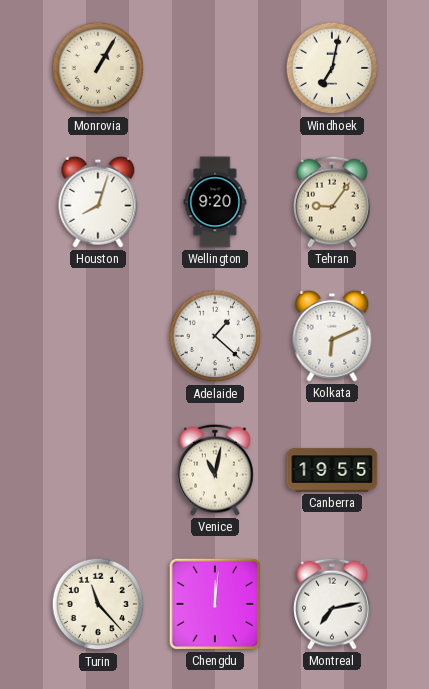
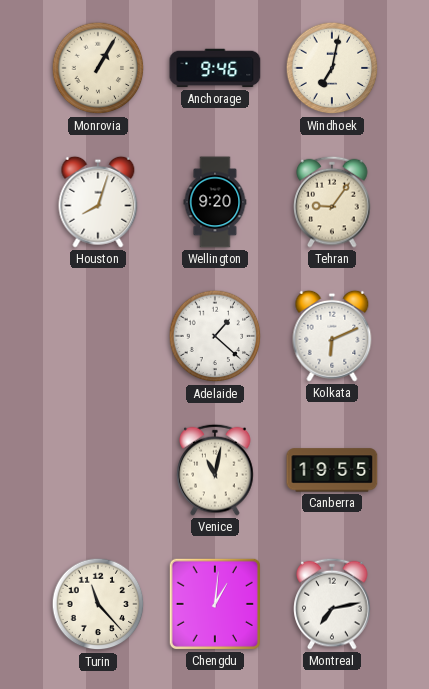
Anchorage: none -> 9:46 (215, 68)
Chengdu: 12:01 -> 1:01 (215, 604)
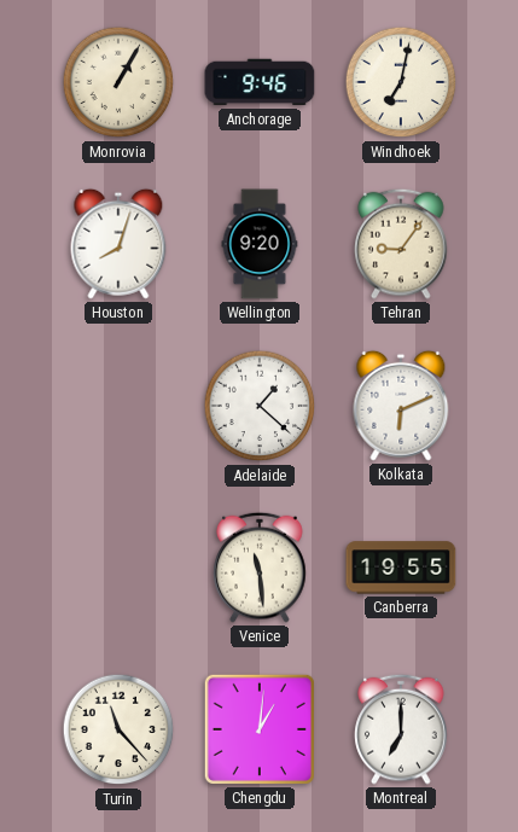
Venice: 11:02 -> 11:29 (260, 568)
Montreal: 7:13 -> 7:00 (401, 729)
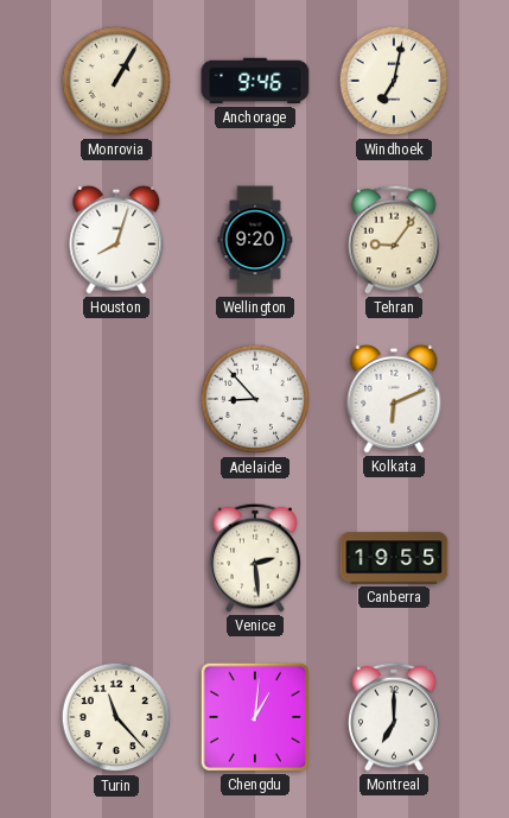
Adelaide: 1:22 -> 8:53 (255, 399)
Venice: 11:29 -> 2:29 (255, 558)
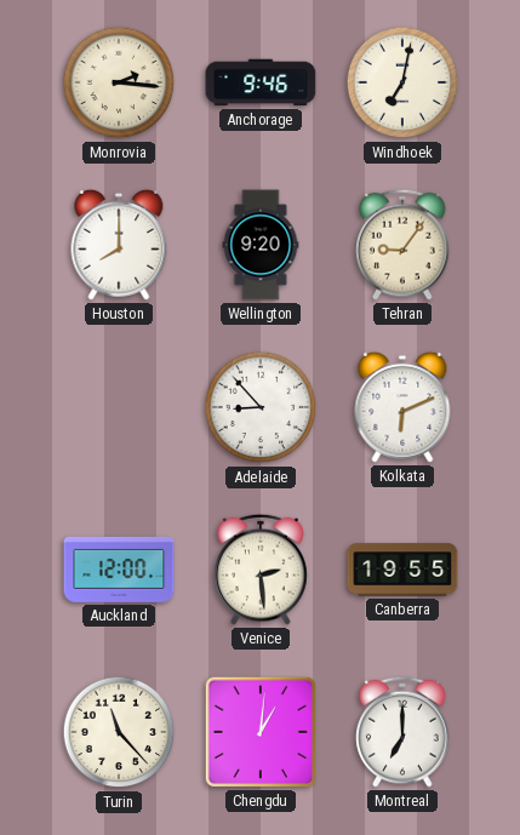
Monrovia: 1:05 -> 2:16 (119, 82)
Houston: 8:03 -> 8:00 (119, 245)
Auckland: none -> 12:00 (119, 570)
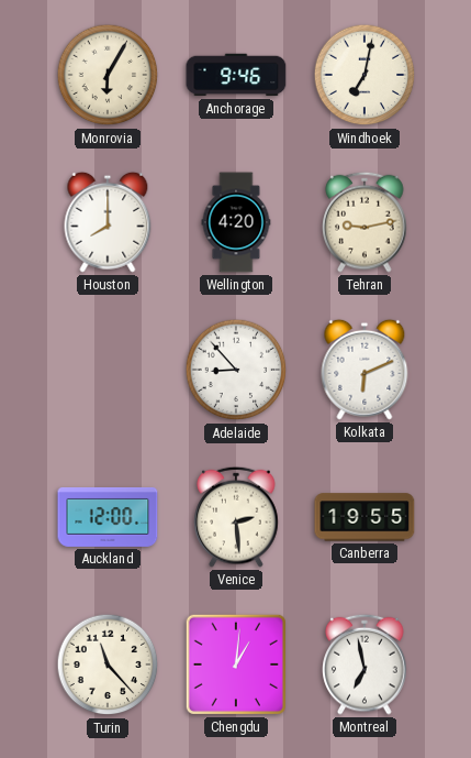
Monrovia: 2:16 -> 6:05 (108, 75)
Wellington: 9:20 -> 4:20 (236, 222)
Tehran: 9:06 -> 9:13 (365, 222)
Montreal: 7:00 -> 6:58 (365, 664)
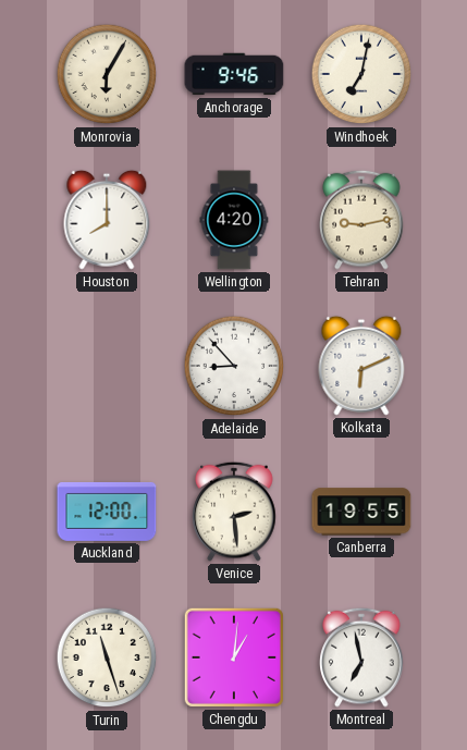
Turin: 11:23 -> 11:27 (107, 657)
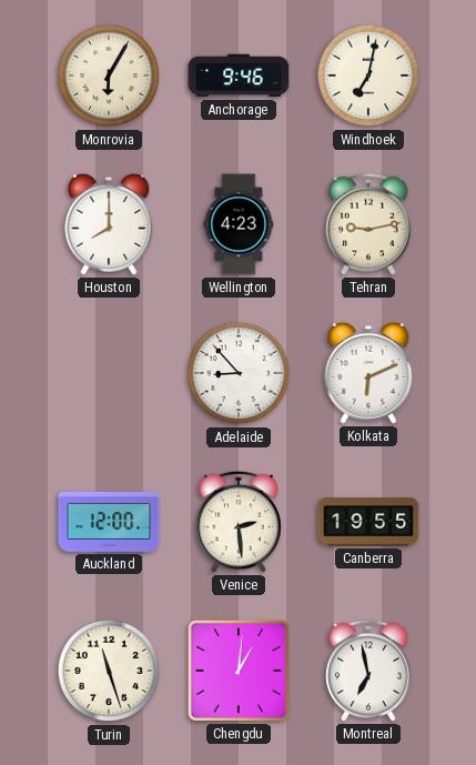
Wellington: 4:20 -> 4:23 (239, 224)
